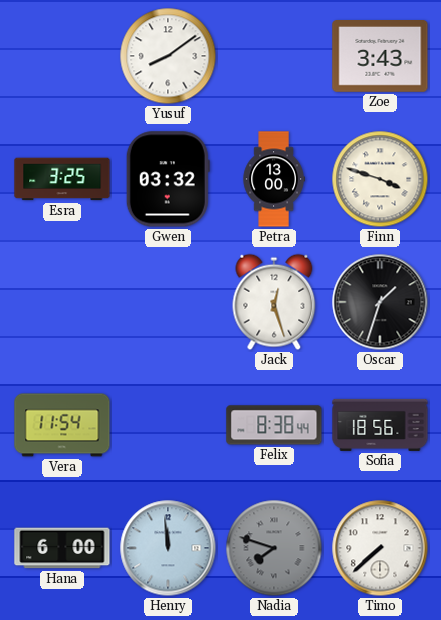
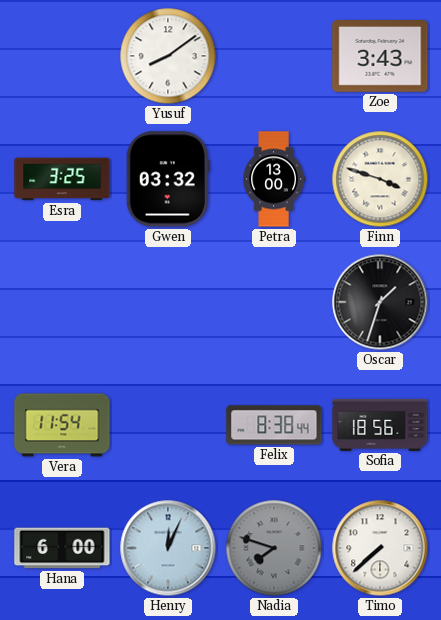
Jack: 12:27 -> none (274, 302)
Henry: 11:59 -> 12:04 (168, 548)
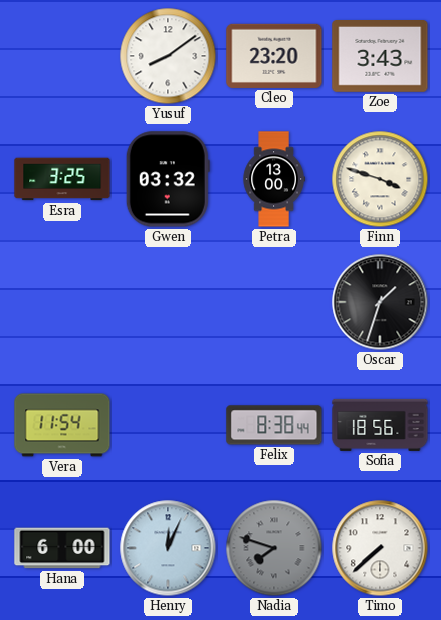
Cleo: none -> 23:20 (274, 56)
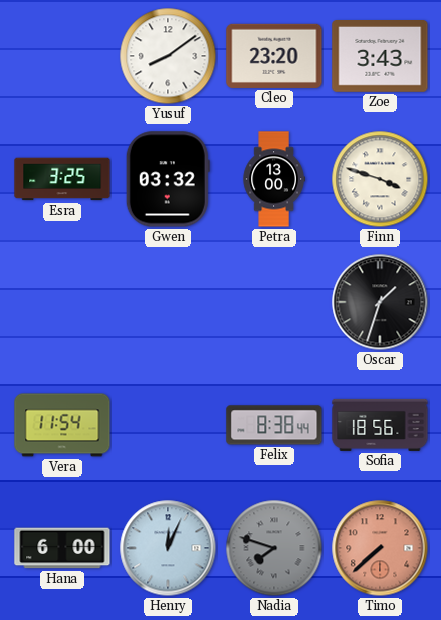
Timo dial: white -> salmon (380, 548)
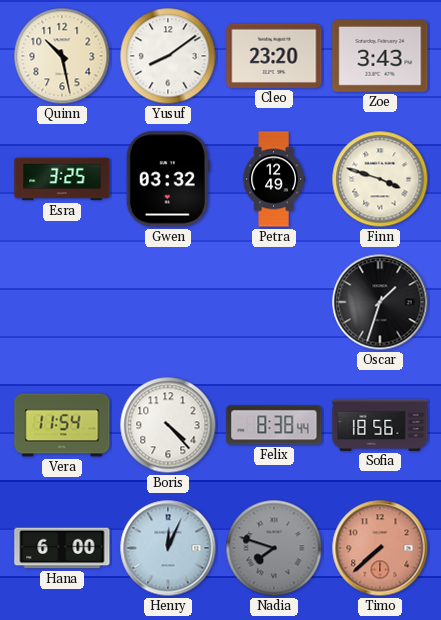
Quinn: none -> 10:28 (62, 56)
Petra: 13:00 -> 12:49 (274, 179)
Boris: none -> 4:23 (168, 425)
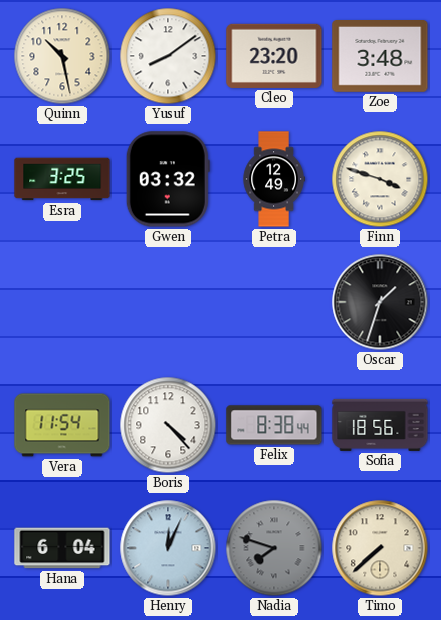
Zoe: 3:43 -> 3:48 (380, 57)
Hana: 6:00 -> 6:04 (62, 548)
Timo dial: salmon -> cream (380, 548)
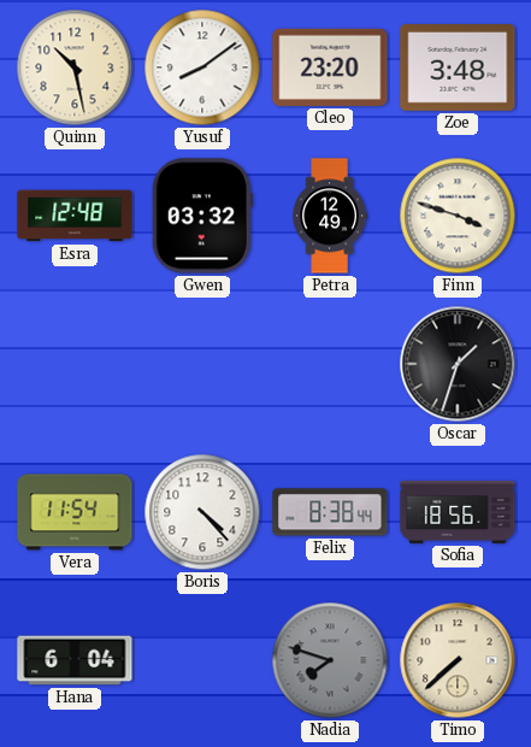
Esra: 3:25 -> 12:48 (75, 216)
Henry: 12:04 -> none (168, 548)
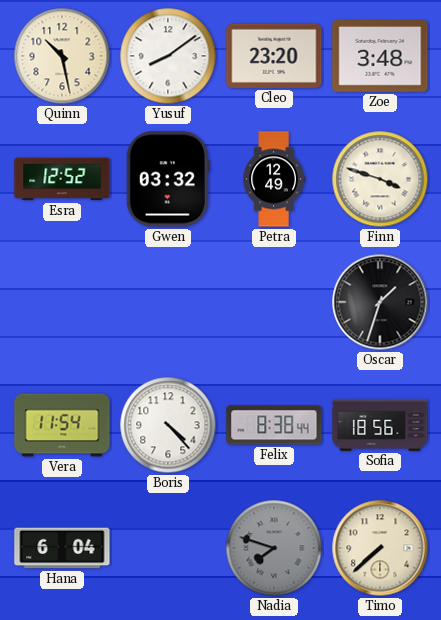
Esra: 12:48 -> 12:52 (62, 179)
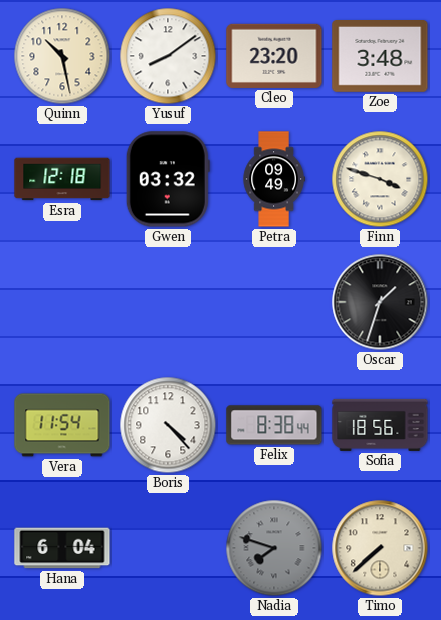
Esra: 12:52 -> 12:18 (62, 179)
Petra: 12:49 -> 09:49 (274, 179)
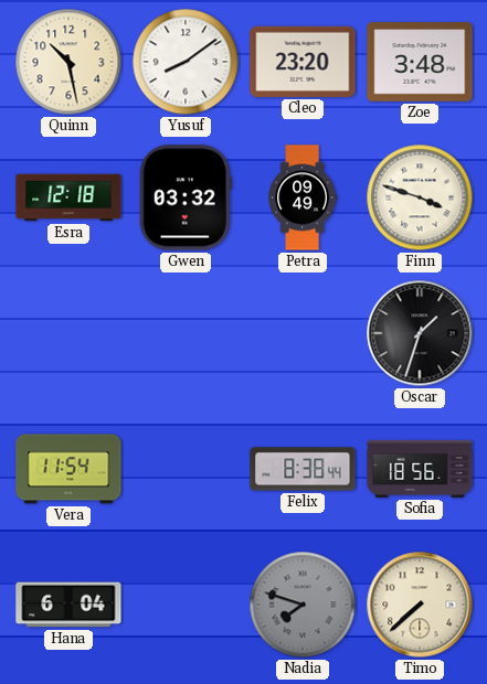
Boris: 4:23 -> none (168, 425)
